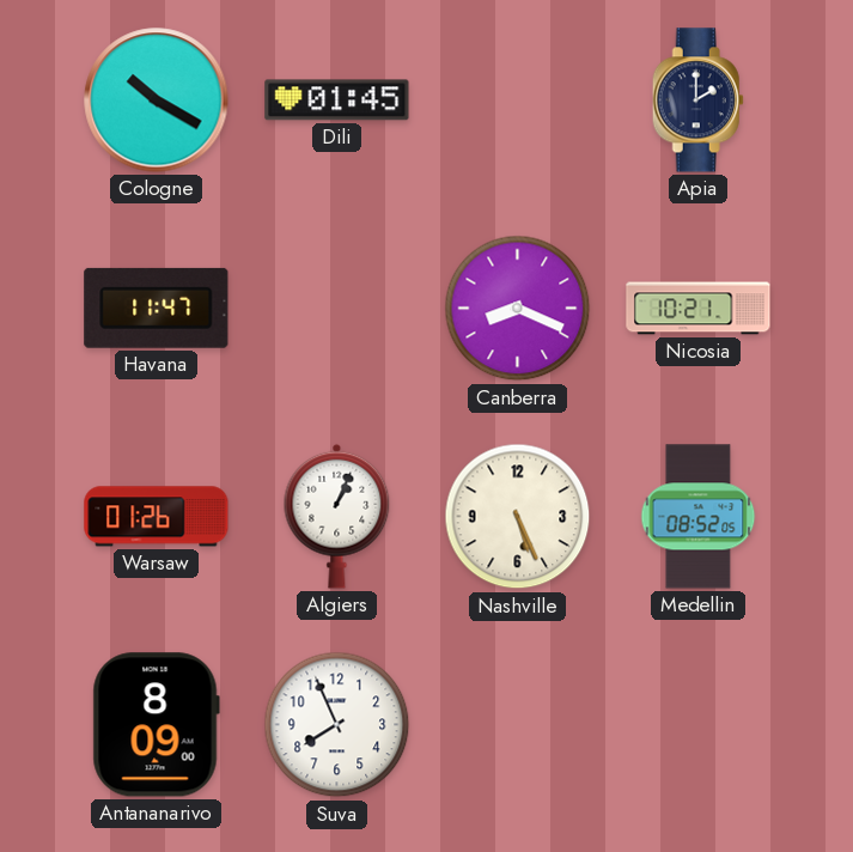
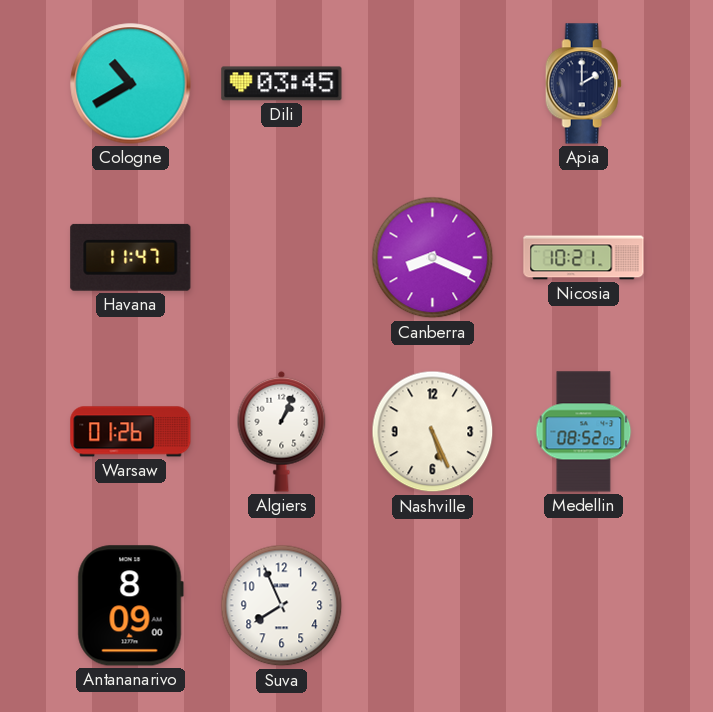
Cologne: 10:20 -> 10:40 (131, 84)
Dili: 01:45 -> 03:45 (282, 84)
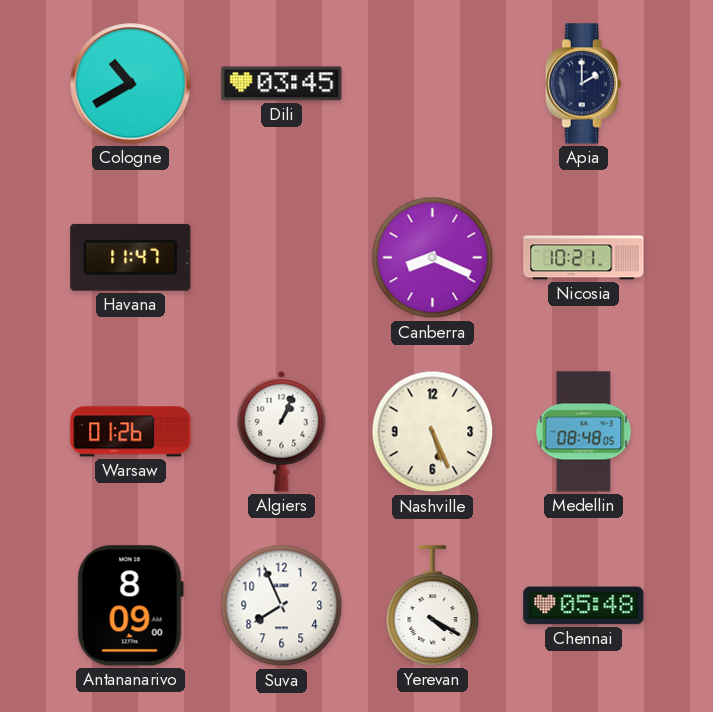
Medellin: 08:52 -> 08:48 (584, 432)
Yerevan: none -> 4:20 (433, 606)
Chennai: none -> 05:48 (584, 606)
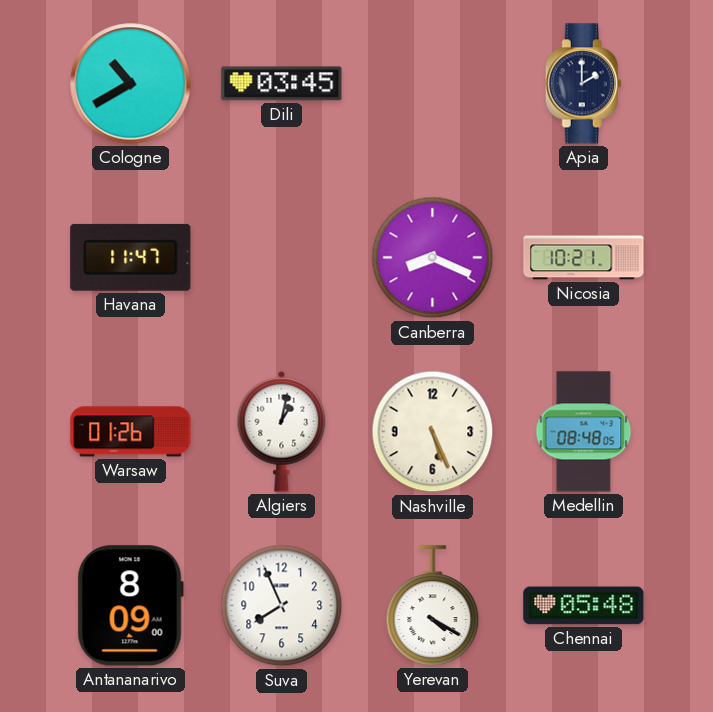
Algiers: 1:04 -> 1:02 (282, 431)
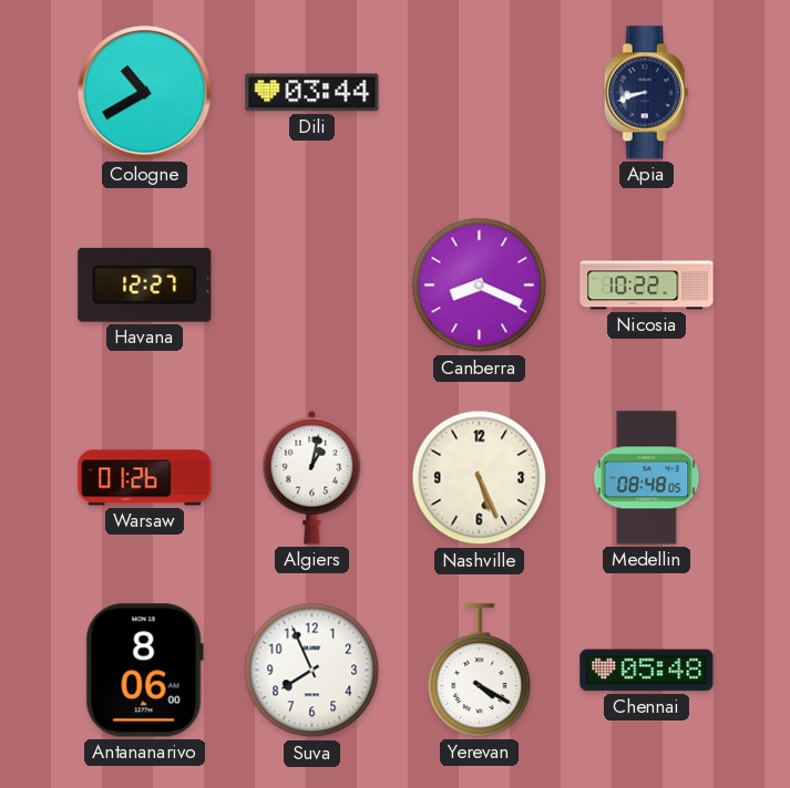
Dili: 03:45 -> 03:44 (312, 93)
Apia: 2:00 -> 8:42 (646, 93)
Havana: 11:47 -> 12:27 (145, 284)
Nicosia: 10:21 -> 10:22 (647, 286)
Antananarivo: 8:09 -> 8:06 (144, 671)
